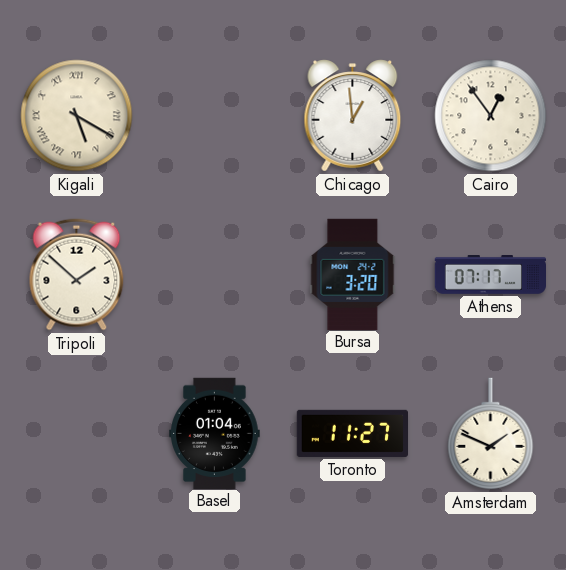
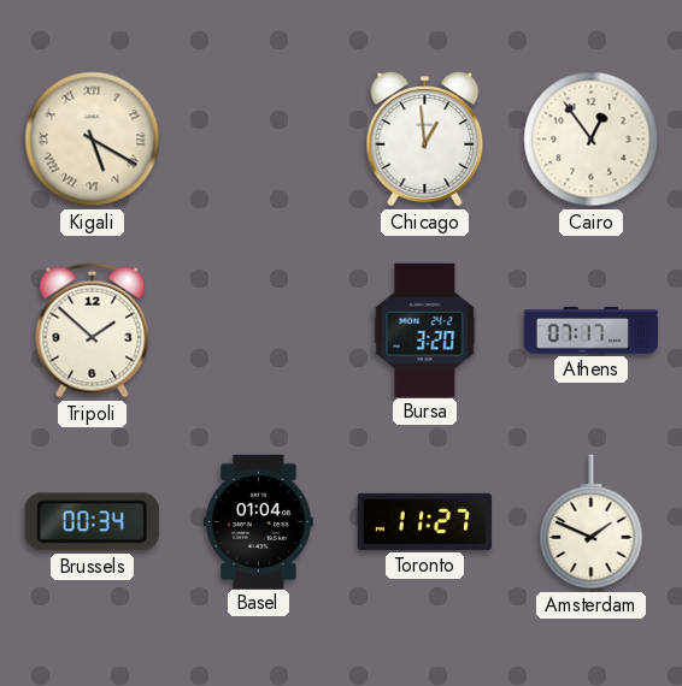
Brussels: none -> 00:34 (92, 522)
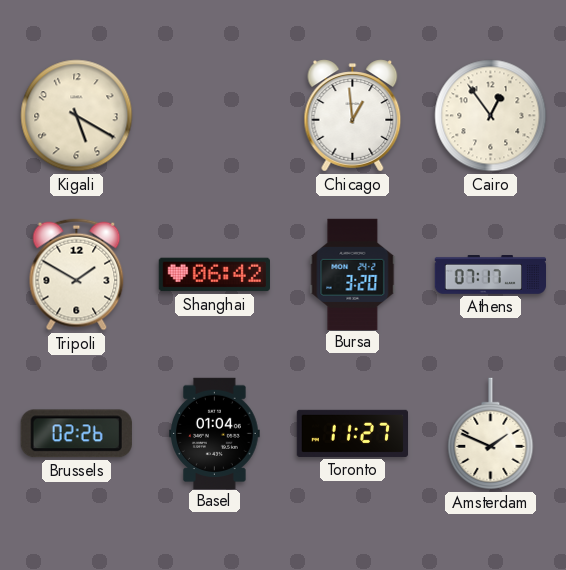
Kigali numerals: Roman -> Arabic (77, 116)
Tripoli: 1:52 -> 1:50 (77, 275)
Shanghai: none -> 06:42 (214, 275)
Brussels: 00:34 -> 02:26 (76, 434)
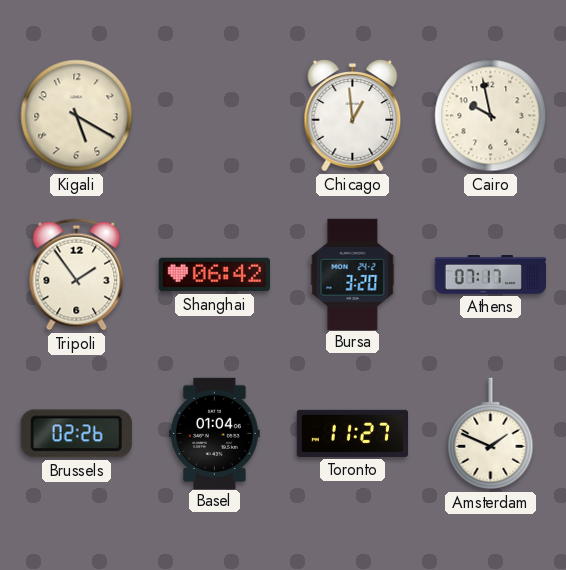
Cairo: 12:54 -> 9:58 (491, 116)
Tripoli: 1:50 -> 1:54 (77, 275)
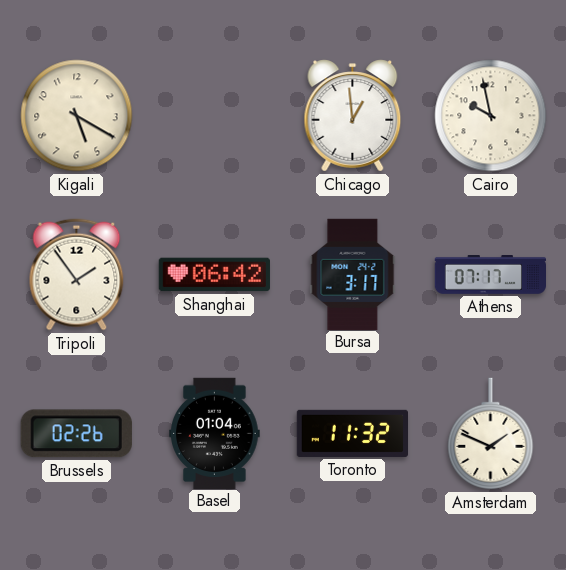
Bursa: 3:20 -> 3:17 (353, 274)
Toronto: 11:27 -> 11:32 (352, 433)
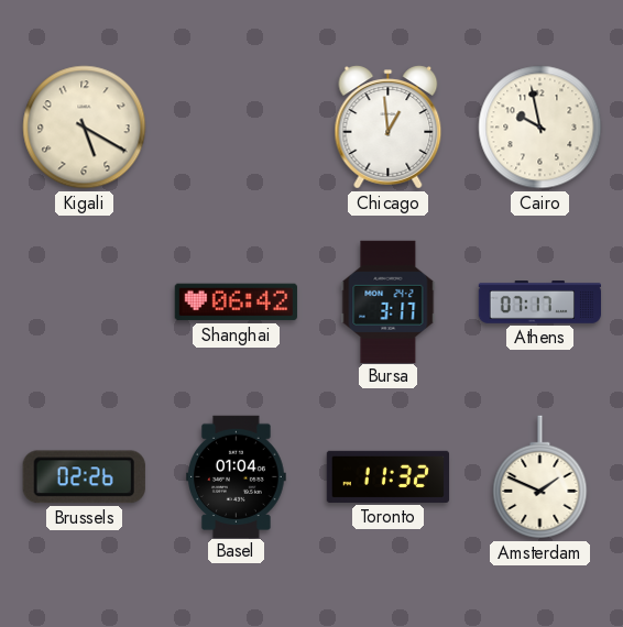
Tripoli: 1:54 -> none (77, 275)
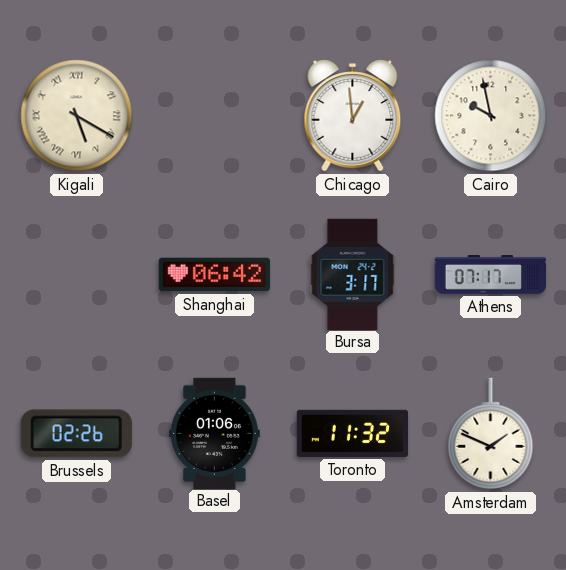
Kigali numerals: Arabic -> Roman (77, 116)
Basel: 01:04 -> 01:06 (215, 433)
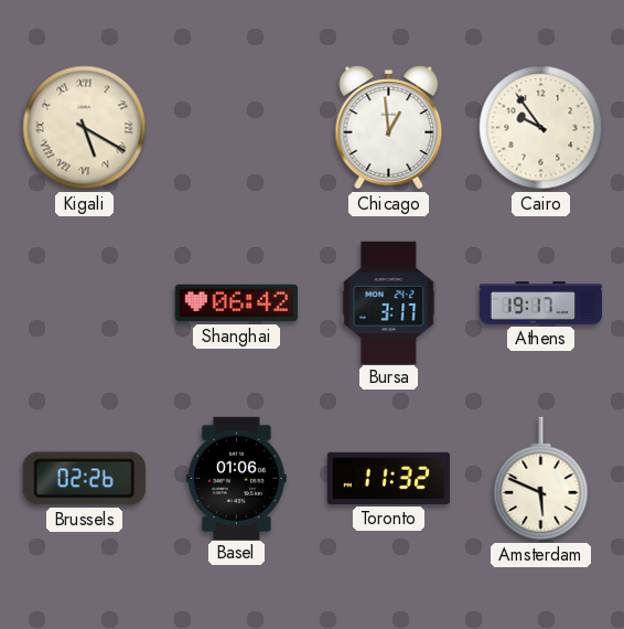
Cairo: 9:58 -> 9:54 (541, 128)
Athens: 07:17 -> 19:17 (540, 303)
Amsterdam: 1:49 -> 5:49 (541, 479)
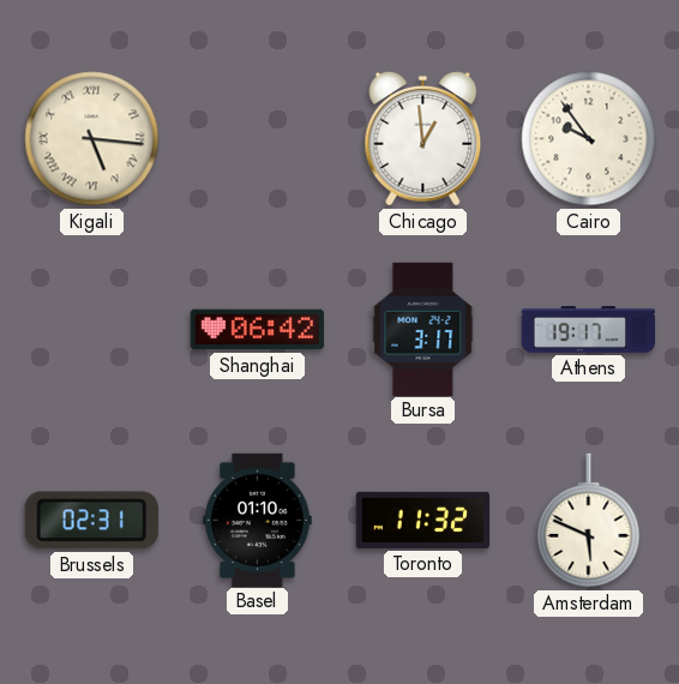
Kigali: 5:20 -> 5:16 (92, 139)
Brussels: 02:26 -> 02:31 (91, 521)
Basel: 01:06 -> 01:10 (258, 520)
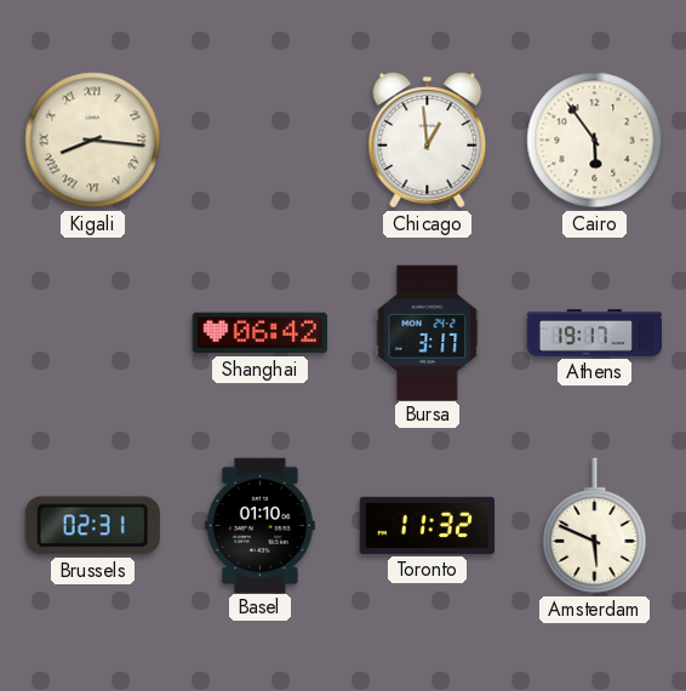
Kigali: 5:16 -> 8:16 (93, 141)
Cairo: 9:54 -> 5:54 (595, 141)
